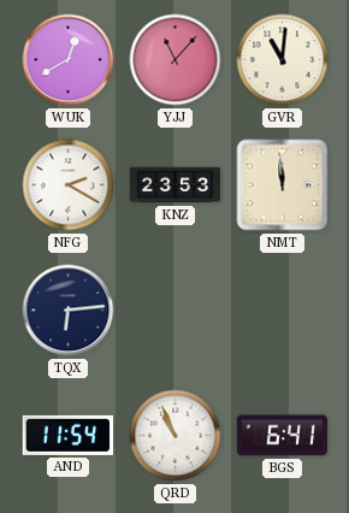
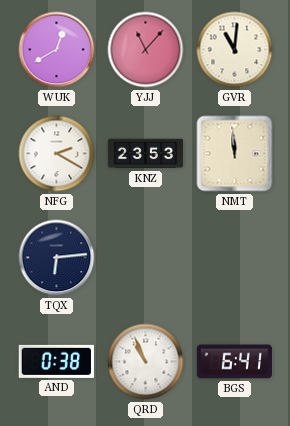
AND: 11:54 -> 0:38 (56, 361)
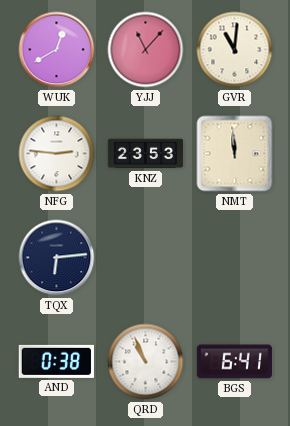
NFG: 2:20 -> 2:46 (57, 154)
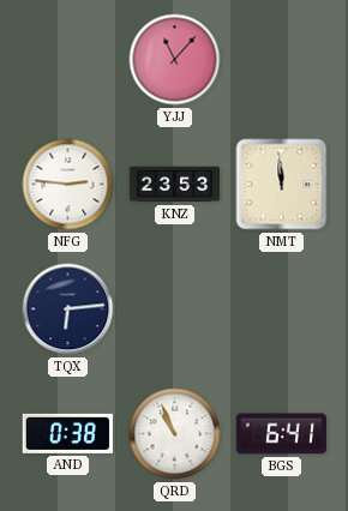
WUK: 12:40 -> none (57, 50)
GVR: 11:01 -> none (235, 50)
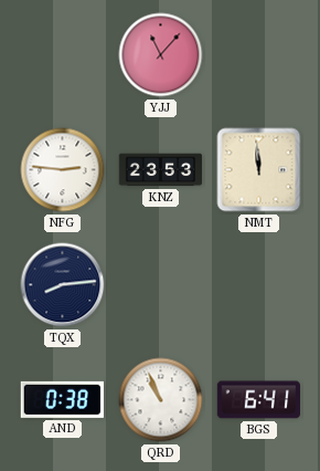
TQX: 6:14 -> 8:14 (63, 285)
